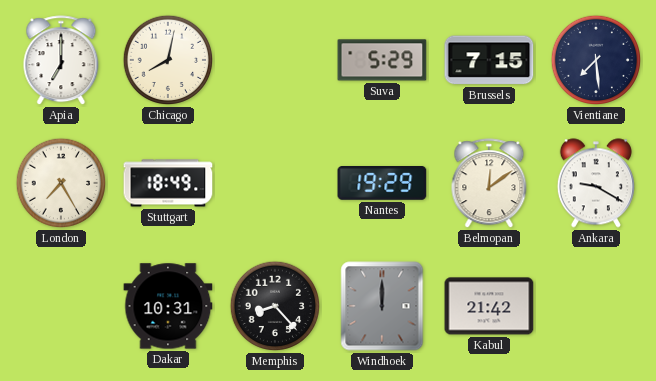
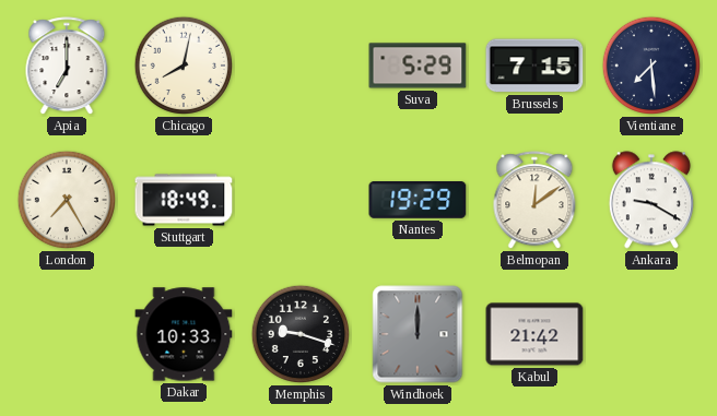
Dakar: 10:31 -> 10:33 (184, 334)
Memphis: 8:23 -> 9:18 (301, 334)
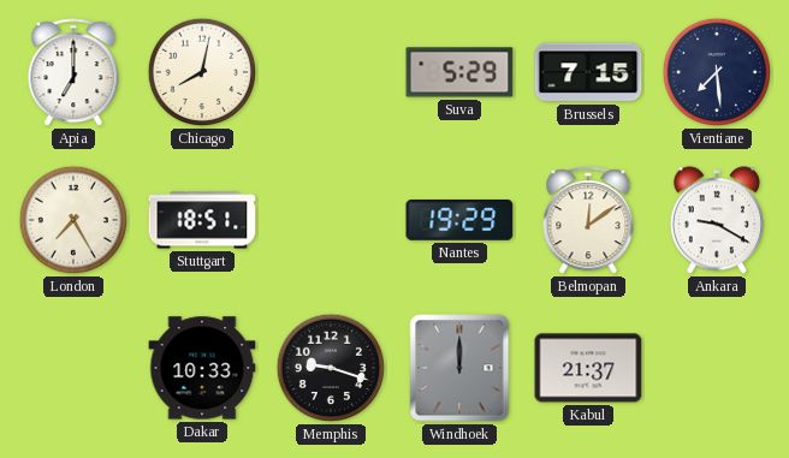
Stuttgart: 18:49 -> 18:51 (202, 220)
Kabul: 21:42 -> 21:37 (588, 368)
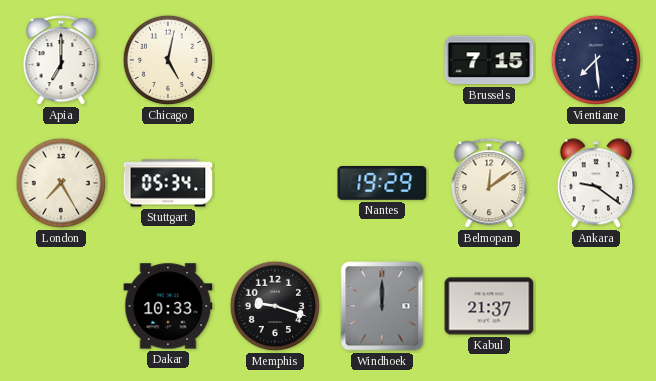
Chicago: 8:02 -> 5:02 (168, 60)
Suva: 5:29 -> none (459, 72)
Stuttgart: 18:51 -> 05:34 (168, 183)
Ankara: 9:20 -> 9:21 (596, 183)
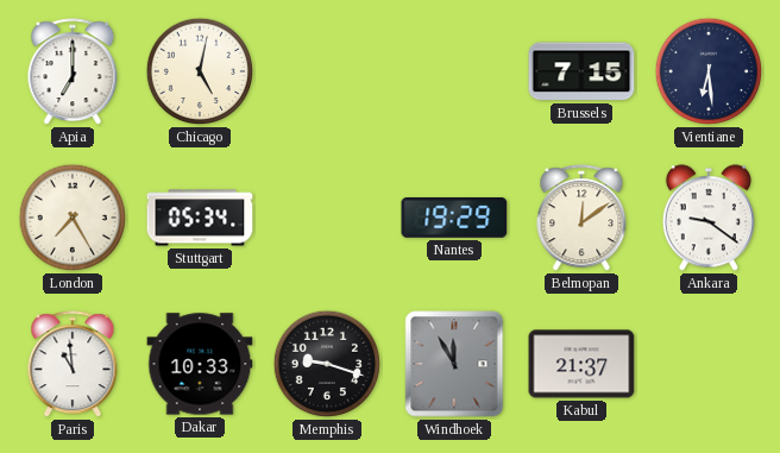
Vientiane: 7:29 -> 6:29 (709, 71)
Paris: none -> 10:59 (73, 365)
Windhoek: 12:00 -> 11:55 (454, 364)
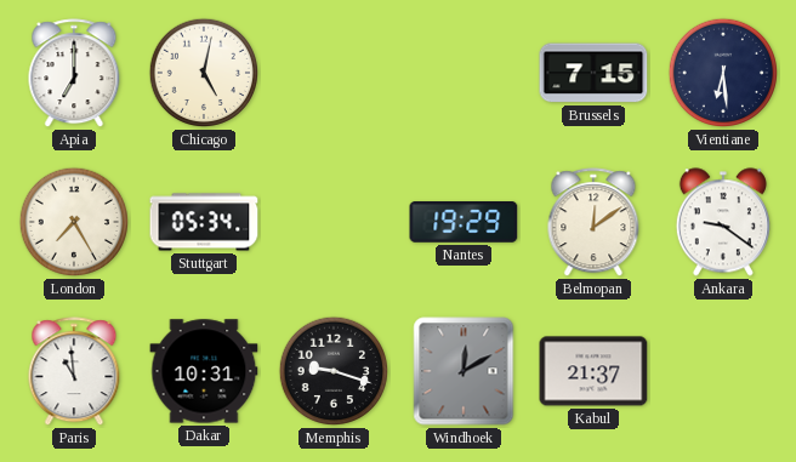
Dakar: 10:33 -> 10:31 (204, 371)
Windhoek: 11:55 -> 12:10 (464, 371)
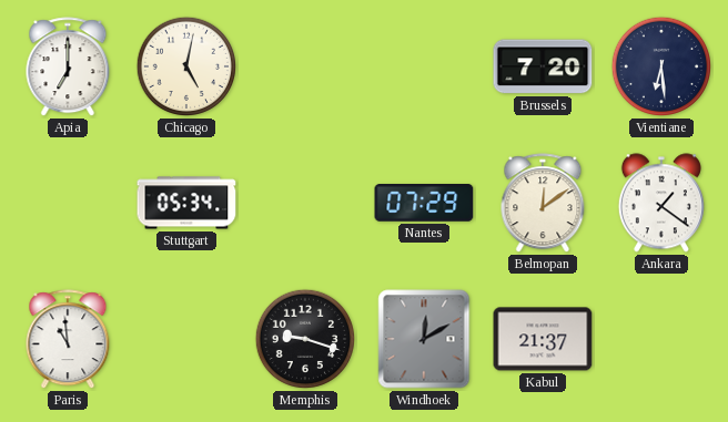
Brussels: 7:15 -> 7:20 (543, 66)
London: 7:25 -> none (74, 222)
Nantes: 19:29 -> 07:29 (424, 204)
Ankara: 9:21 -> 1:21 (661, 203)
Dakar: 10:31 -> none (204, 371)
